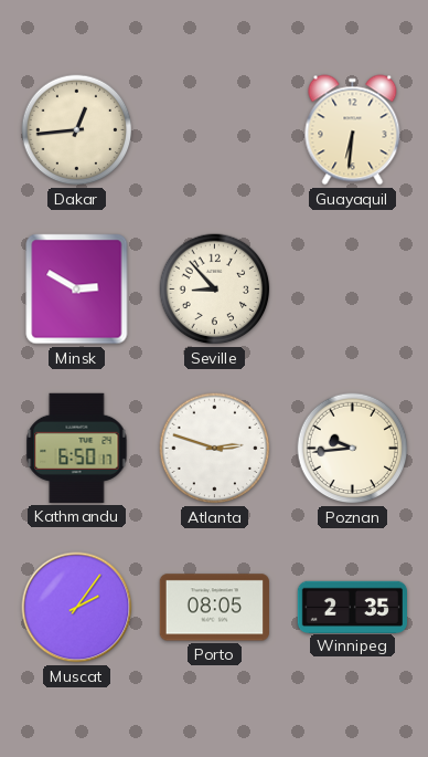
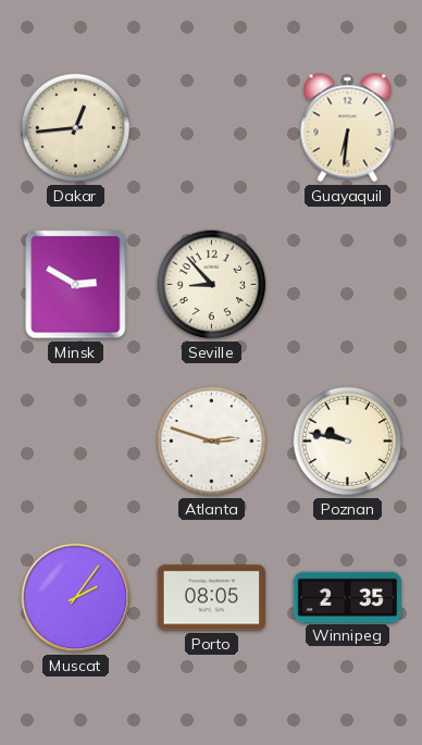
Kathmandu: 6:50 -> none (77, 448)
Poznan: 9:44 -> 9:47 (348, 442)
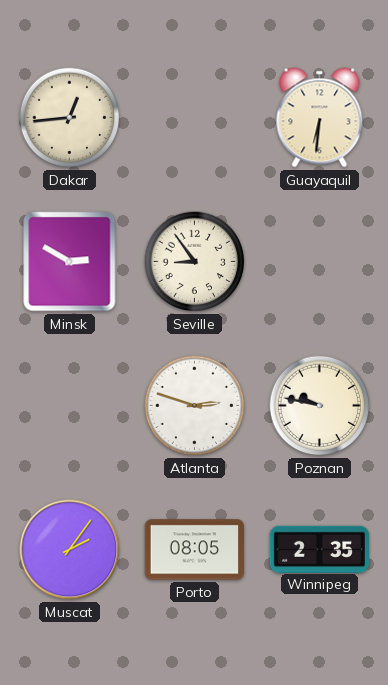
Seville: 8:53 -> 8:54 (195, 262)
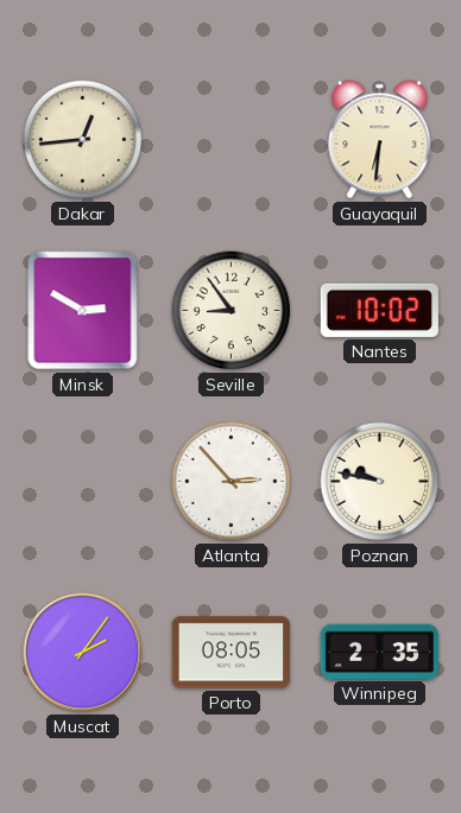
Nantes: none -> 10:02 (379, 310)
Atlanta: 2:48 -> 2:53 (232, 482)
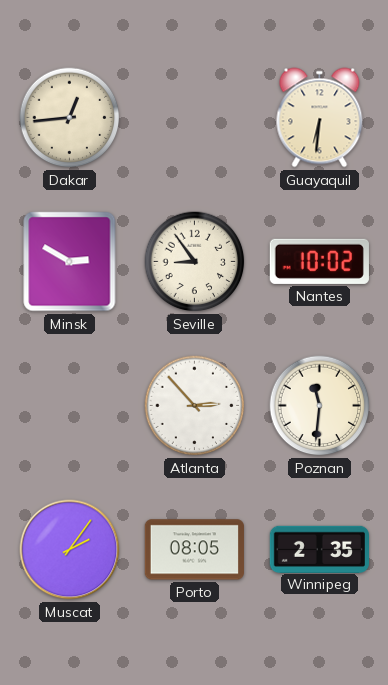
Poznan: 9:47 -> 11:31 (320, 406)
